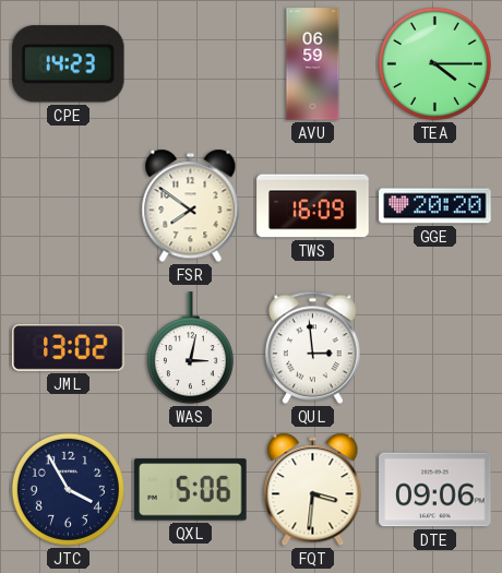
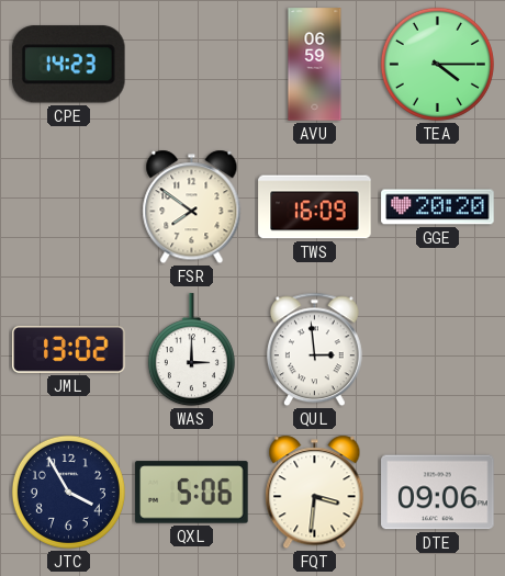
WAS: 3:02 -> 3:00 (191, 350)
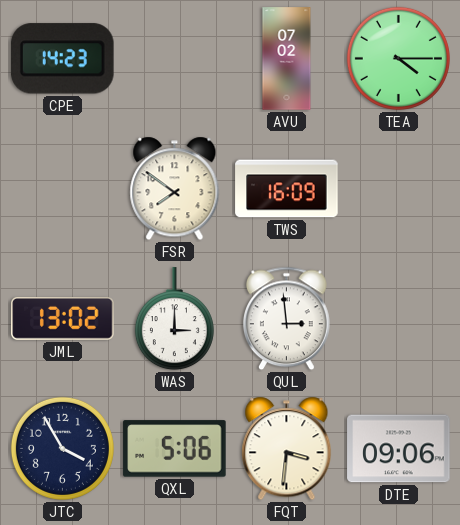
AVU: 06:59 -> 07:02 (287, 59)
GGE: 20:20 -> none (438, 207)
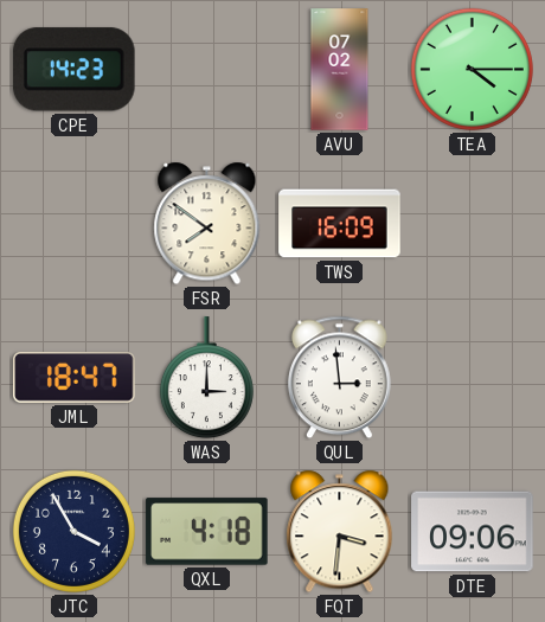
JML: 13:02 -> 18:47 (75, 377)
QXL: 5:06 -> 4:18 (207, 532)
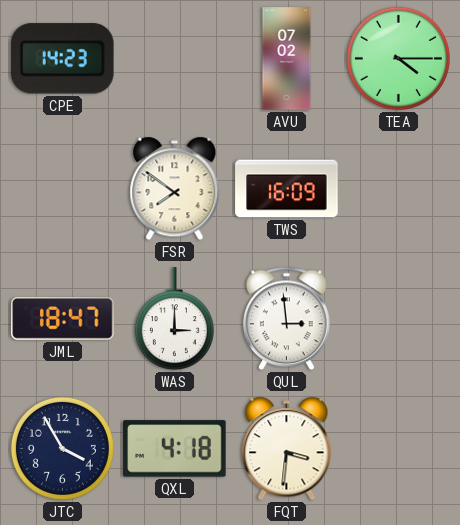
DTE: 09:06 -> none (473, 532)
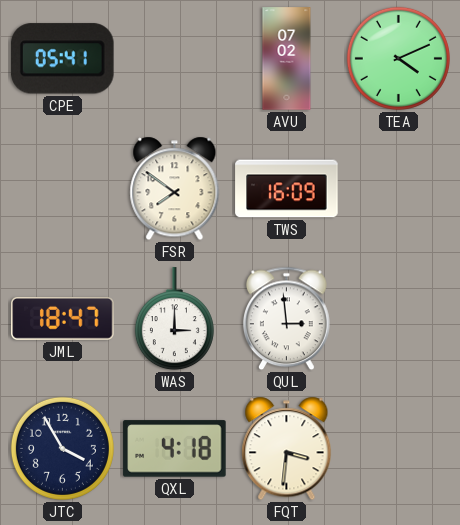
CPE: 14:23 -> 05:41 (62, 59)
TEA: 4:15 -> 4:11 (398, 58)
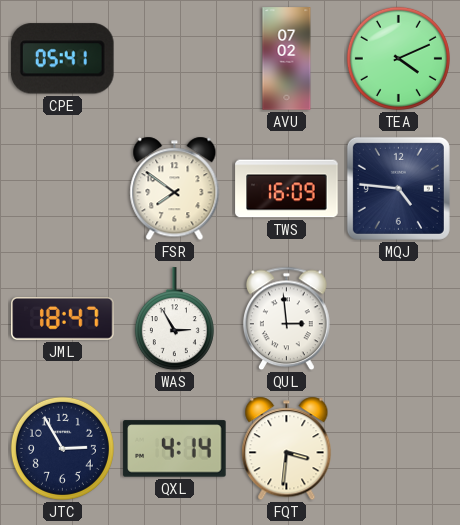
MQJ: none -> 4:46 (398, 188)
WAS: 3:00 -> 2:55 (174, 319)
JTC: 3:55 -> 2:55 (62, 448)
QXL: 4:18 -> 4:14 (175, 449)
